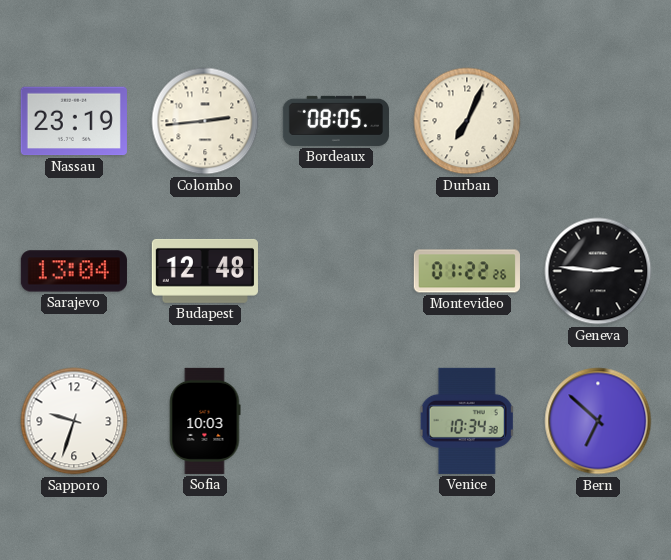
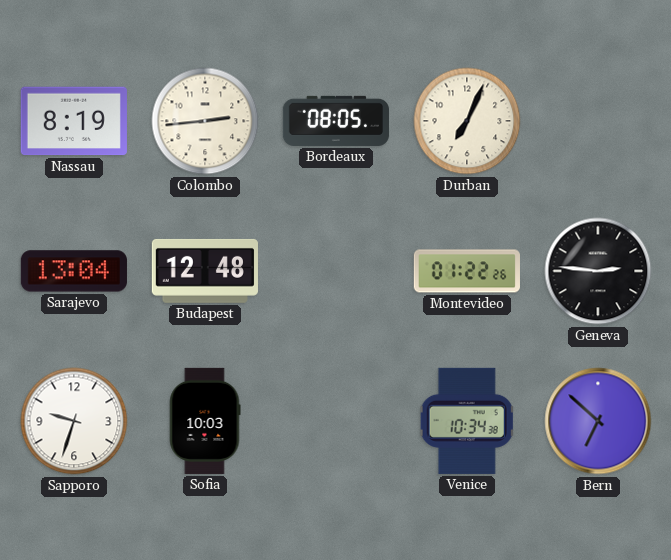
Nassau: 23:19 -> 8:19 (74, 121)
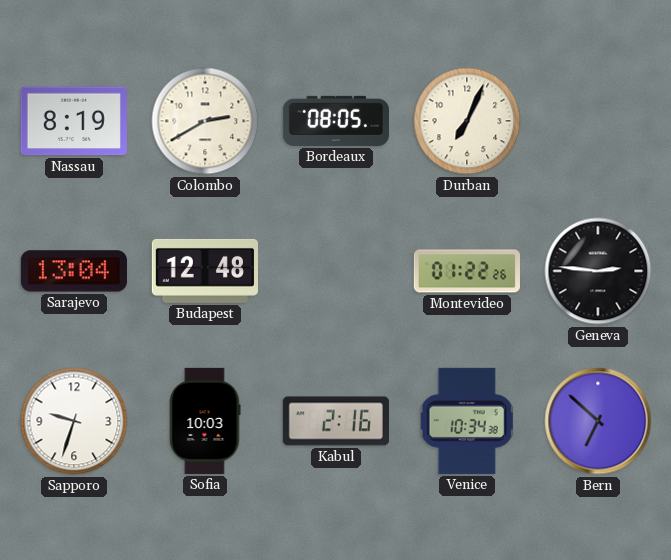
Colombo: 2:44 -> 2:40 (205, 121)
Kabul: none -> 2:16 (336, 421)
